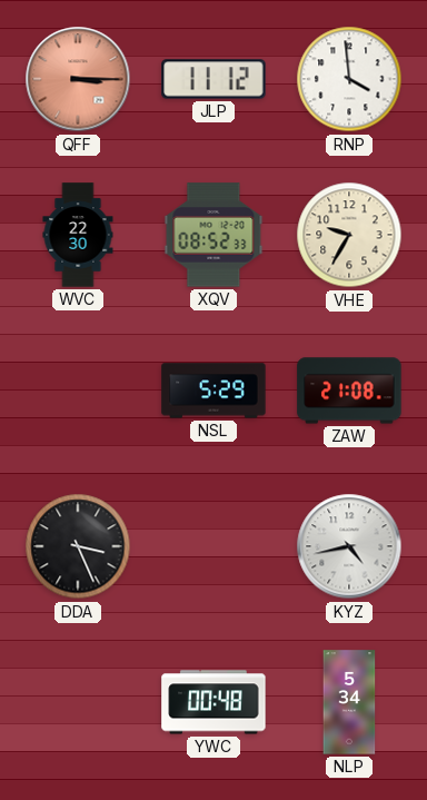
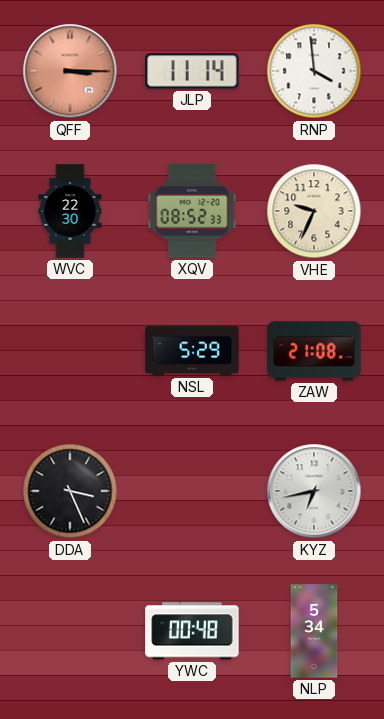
JLP: 11:12 -> 11:14 (192, 71)
VHE: 9:35 -> 9:34 (314, 211)
KYZ: 4:43 -> 6:43 (314, 491)
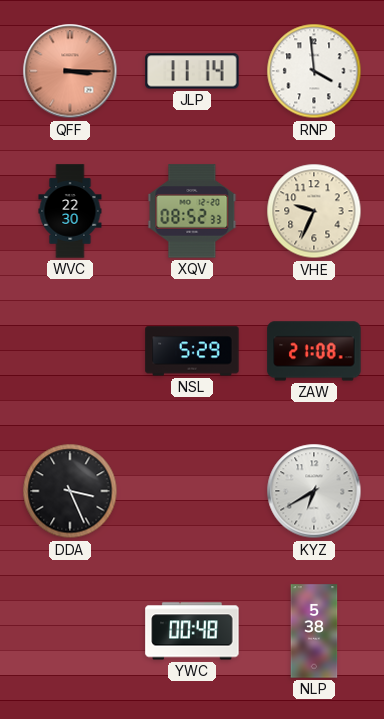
KYZ: 6:43 -> 6:40 (314, 491)
NLP: 5:34 -> 5:38 (314, 631)
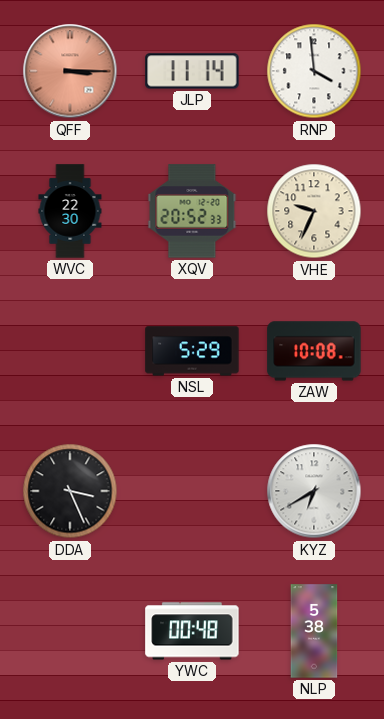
XQV: 08:52 -> 20:52 (192, 211)
ZAW: 21:08 -> 10:08 (314, 351)
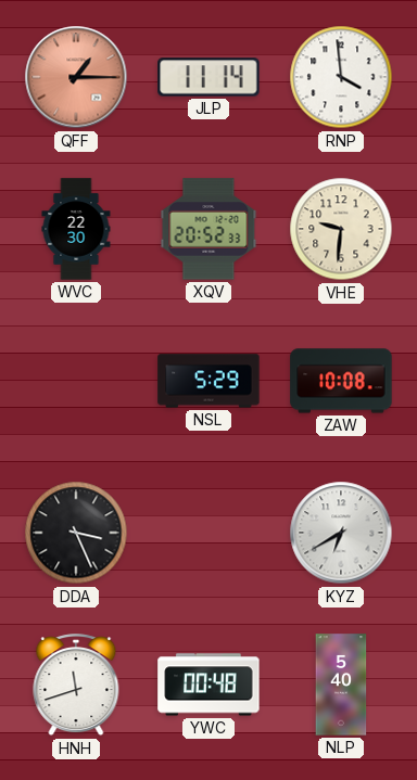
QFF: 3:15 -> 1:15 (76, 77)
VHE: 9:34 -> 9:31 (341, 229)
HNH: none -> 11:42 (76, 686)
NLP: 5:38 -> 5:40 (341, 685)
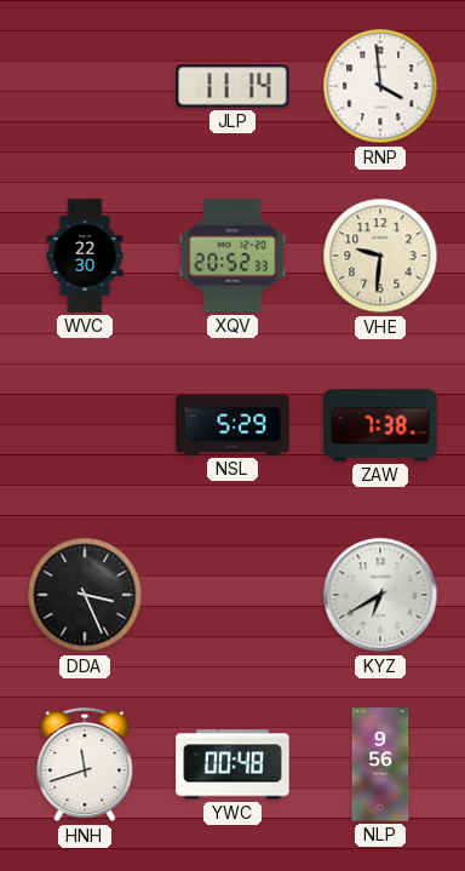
QFF: 1:15 -> none (76, 77)
ZAW: 10:08 -> 7:38 (380, 425)
NLP: 5:40 -> 9:56 (380, 764)
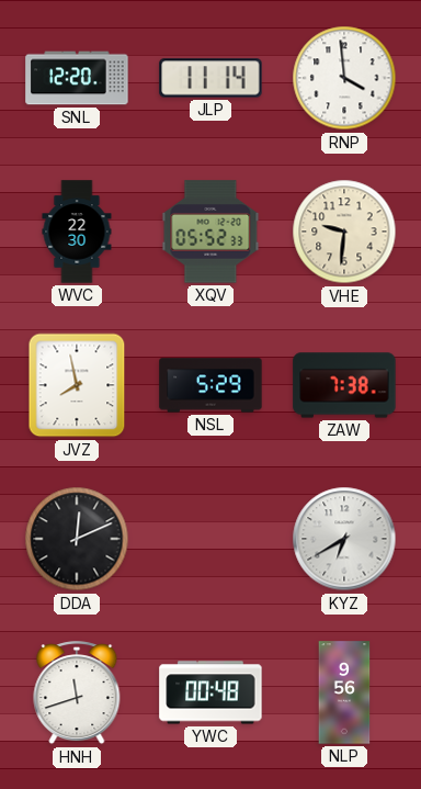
SNL: none -> 12:20 (77, 78)
XQV: 20:52 -> 05:52 (210, 232)
JVZ: none -> 7:58 (77, 385)
DDA: 3:26 -> 12:11 (77, 539)
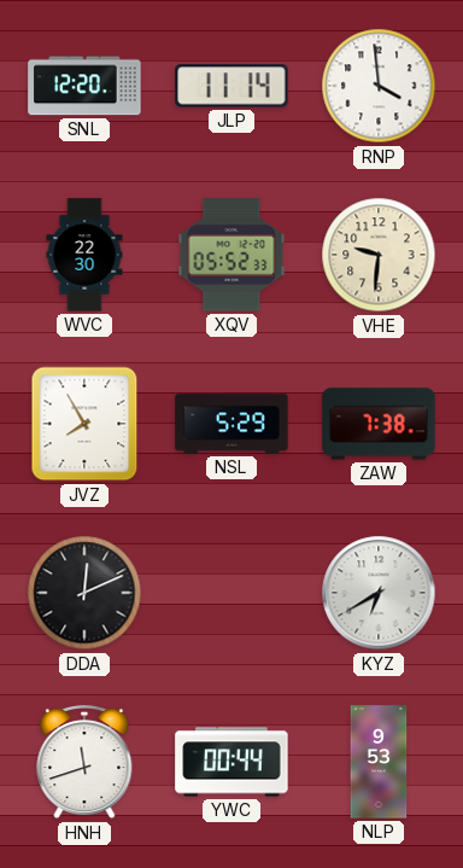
JVZ: 7:58 -> 7:55 (84, 424)
YWC: 00:48 -> 00:44 (231, 762)
NLP: 9:56 -> 9:53 (379, 762)
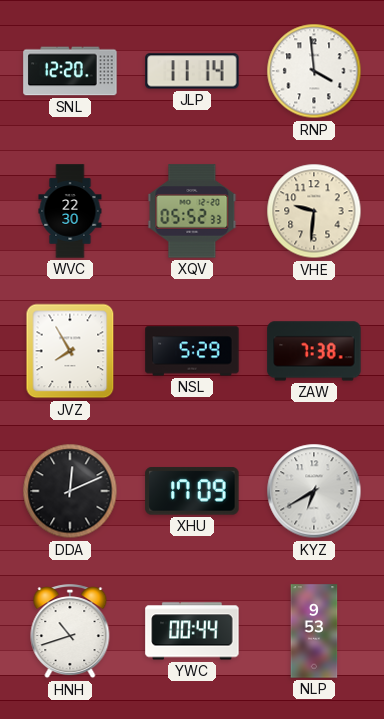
XHU: none -> 17:09 (192, 491)
HNH: 11:42 -> 10:42 (70, 632)
